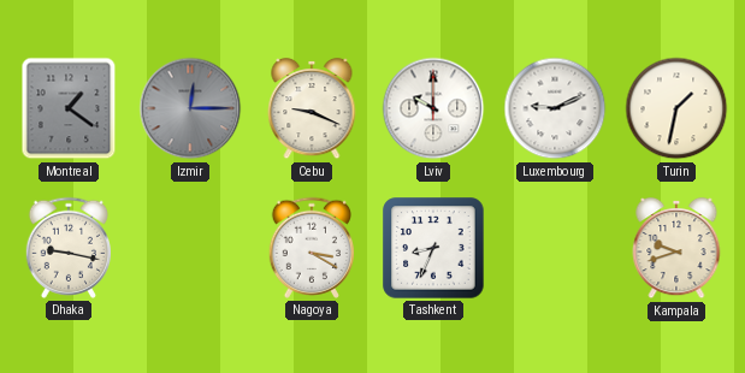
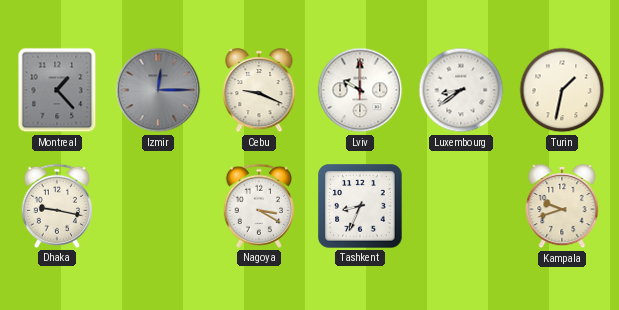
Montreal: 1:21 -> 1:23 (57, 90)
Luxembourg: 9:11 -> 8:39 (461, 90)
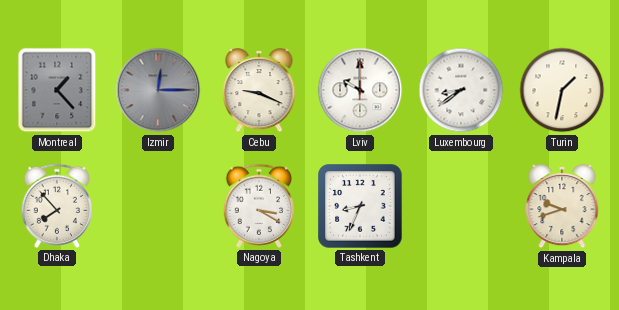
Dhaka: 9:17 -> 7:53 (56, 206)
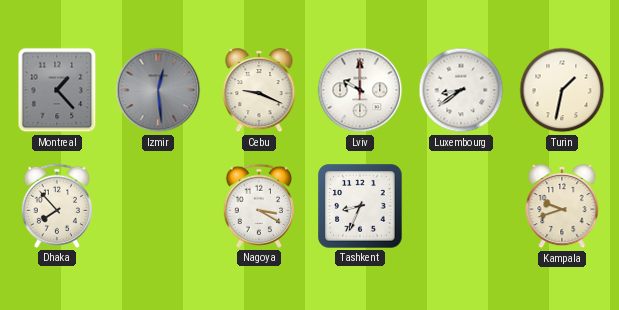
Izmir: 12:15 -> 12:29 (158, 90)
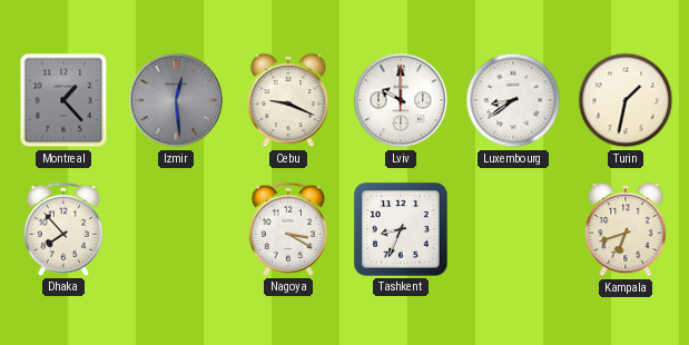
Kampala: 9:42 -> 6:42 (626, 229)
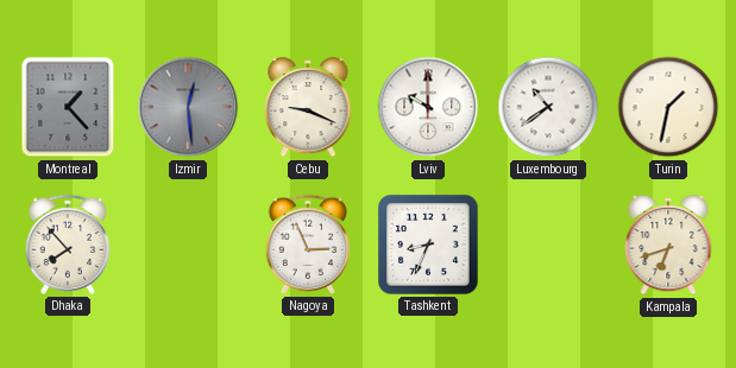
Luxembourg: 8:39 -> 10:39 (548, 107)
Nagoya: 3:20 -> 2:56 (307, 245)
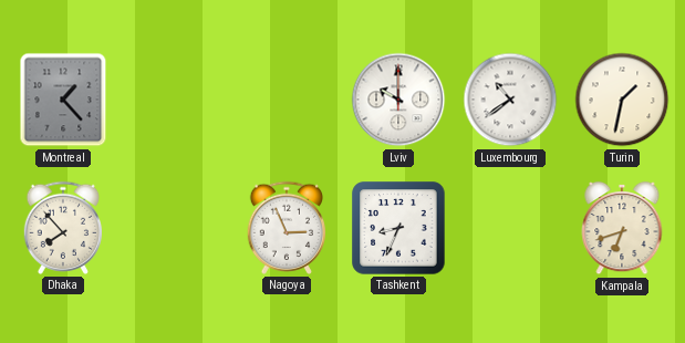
Izmir: 12:29 -> none (188, 107)
Cebu: 9:19 -> none (308, 107)
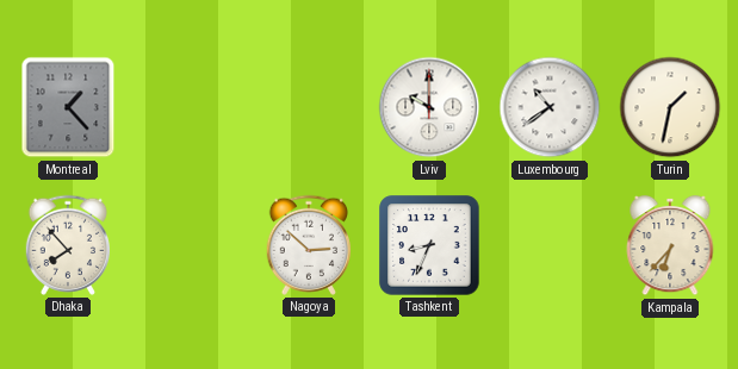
Nagoya: 2:56 -> 2:52 (308, 245)
Kampala: 6:42 -> 6:37 (670, 245)
